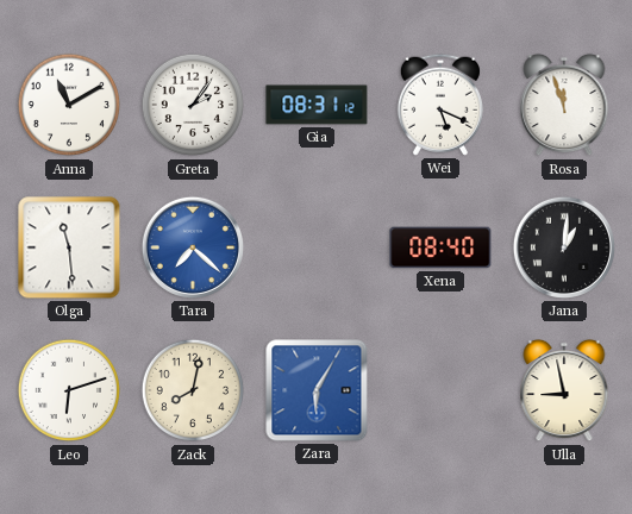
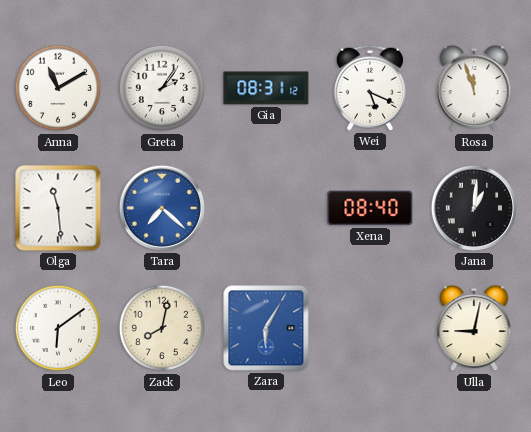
Leo: 6:12 -> 6:09 (58, 328)
Ulla: 8:58 -> 9:02 (474, 328)
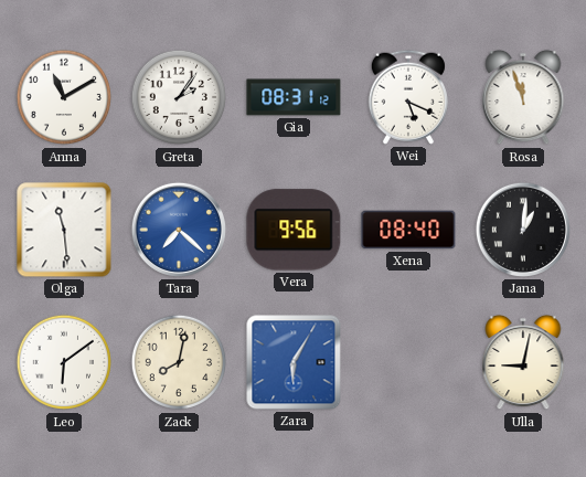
Vera: none -> 9:56 (294, 230)
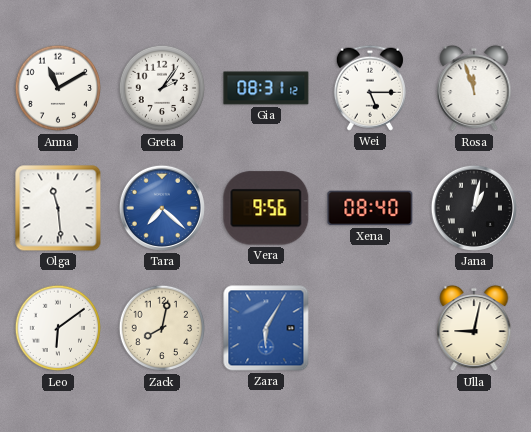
Wei: 5:19 -> 5:15 (370, 88)
Jana: 1:01 -> 1:02 (474, 208)
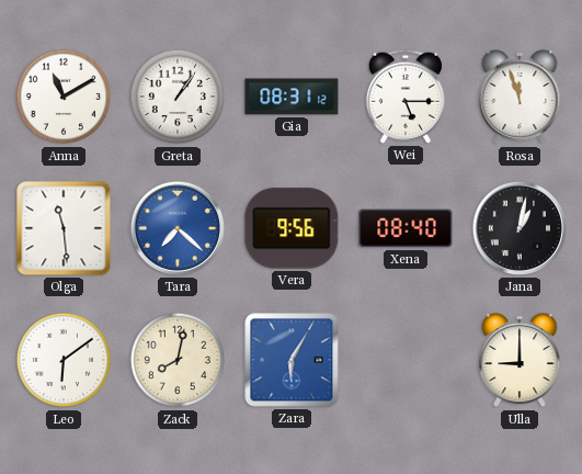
Greta: 2:06 -> 1:06 (178, 97)
Ulla: 9:02 -> 9:00 (520, 360)
